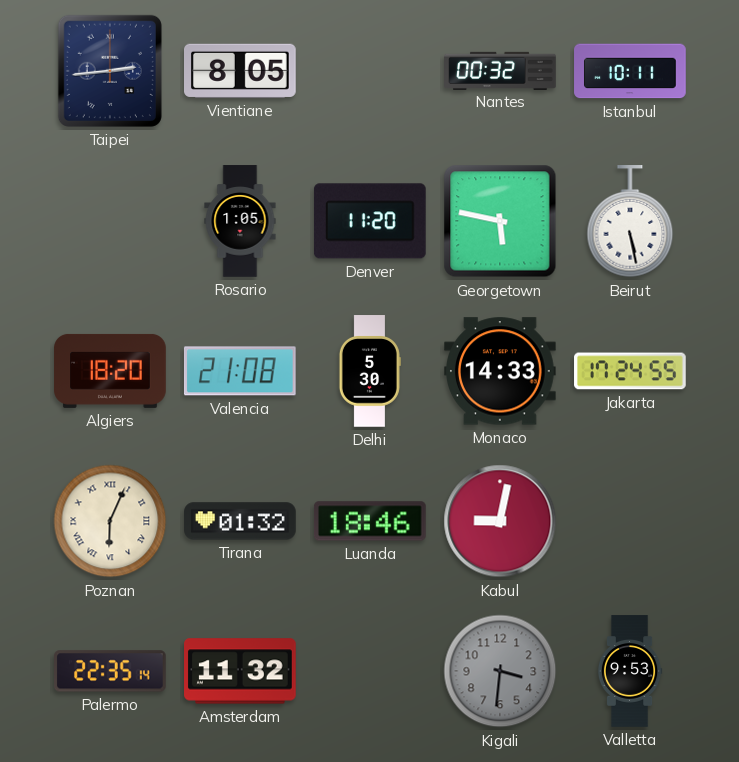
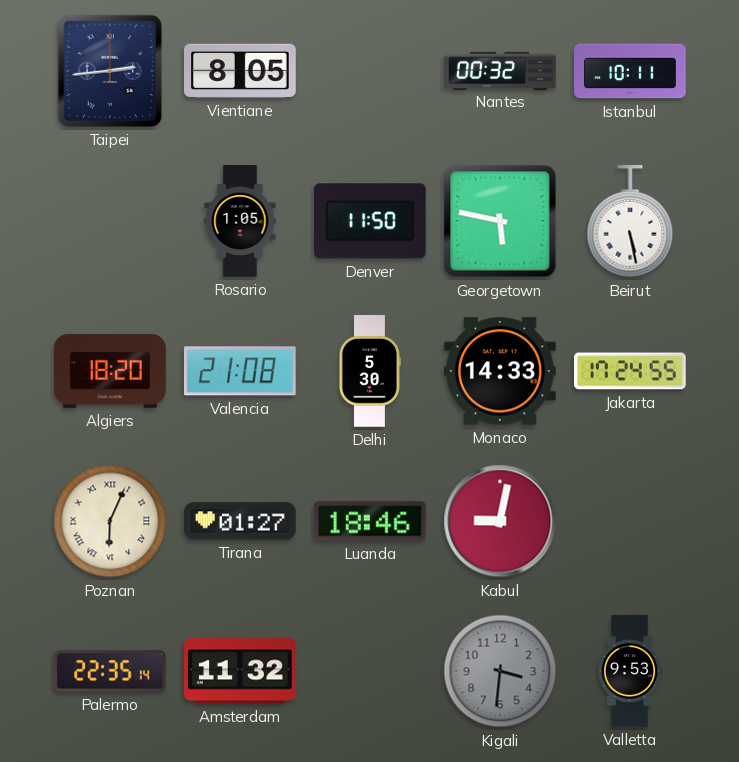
Denver: 11:20 -> 11:50 (370, 221)
Tirana: 01:32 -> 01:27 (240, 521)
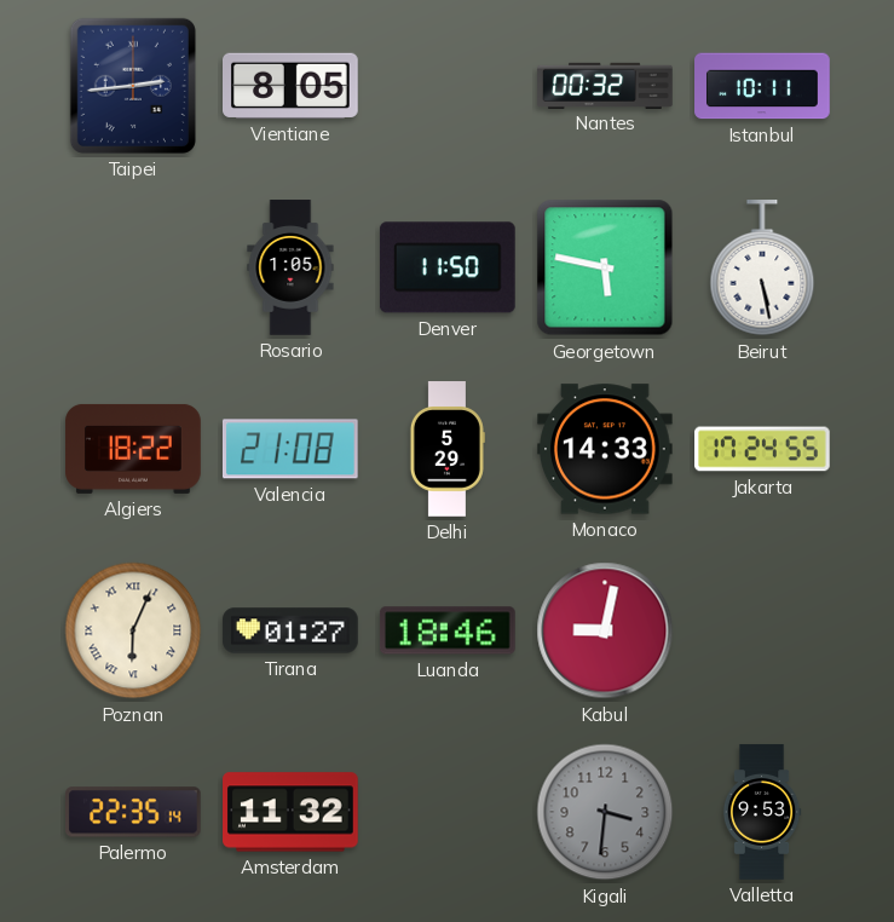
Algiers: 18:20 -> 18:22 (133, 449)
Delhi: 5:30 -> 5:29 (448, 449)
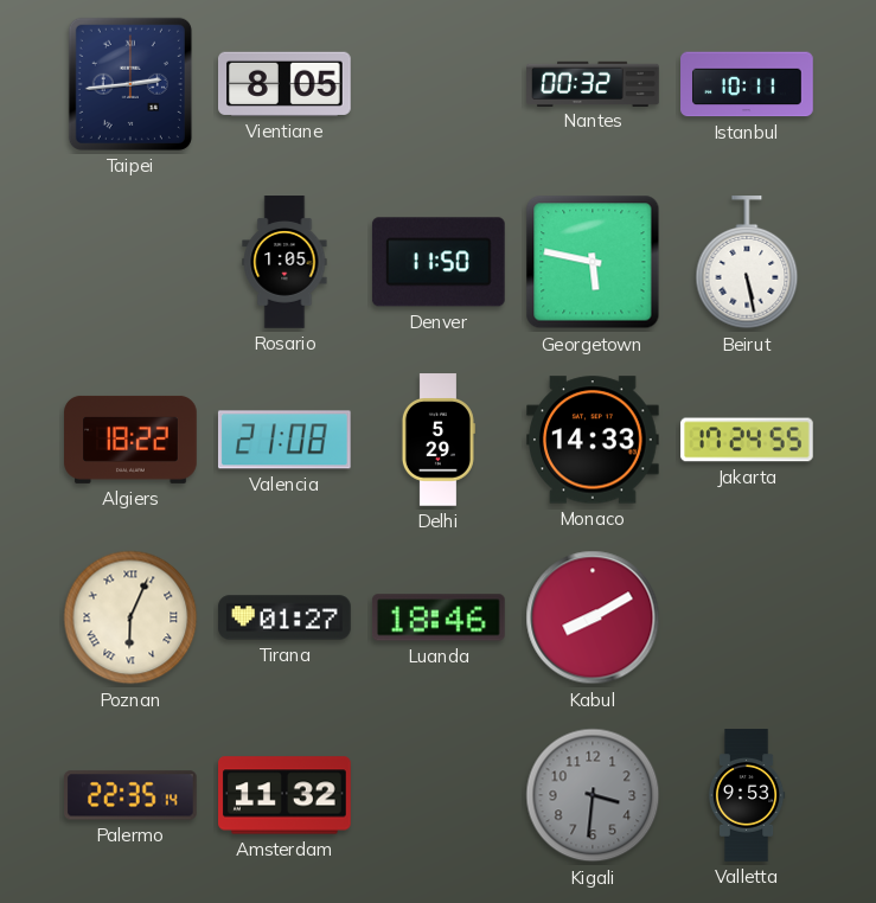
Kabul: 9:02 -> 8:10 (593, 617)
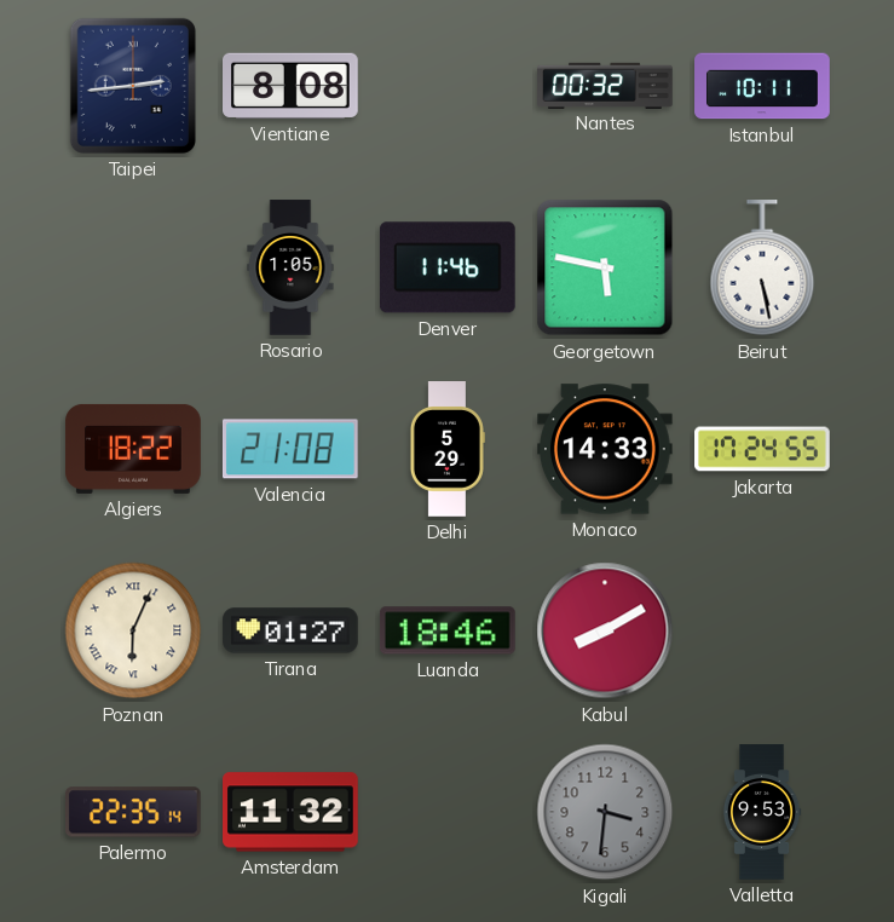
Vientiane: 8:05 -> 8:08 (292, 86)
Denver: 11:50 -> 11:46 (448, 267)
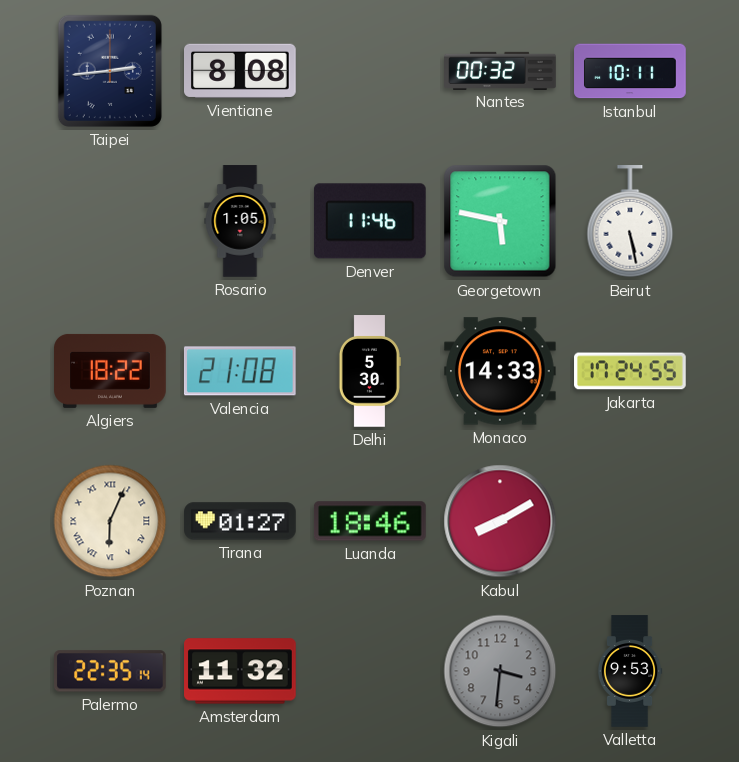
Delhi: 5:29 -> 5:30 (370, 371)
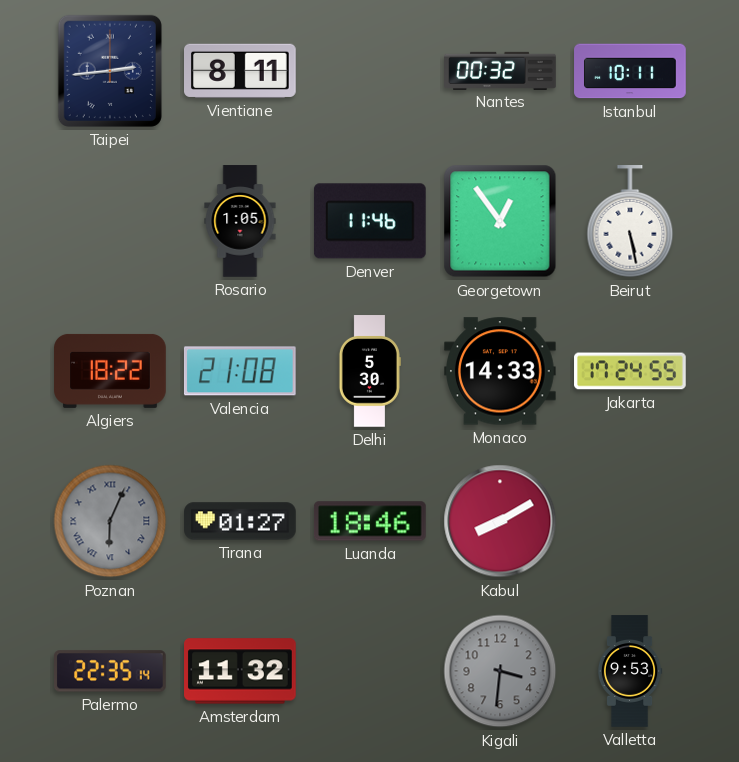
Vientiane: 8:08 -> 8:11 (241, 71)
Georgetown: 5:47 -> 12:54 (500, 221)
Poznan dial: cream -> grey (110, 521)
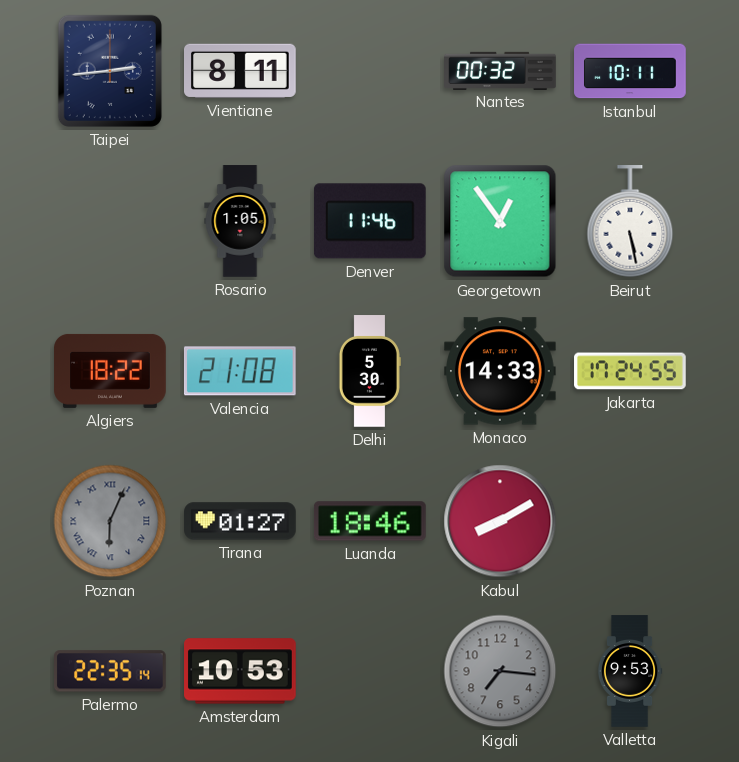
Amsterdam: 11:32 -> 10:53 (240, 671)
Kigali: 3:31 -> 7:16 (500, 671)
